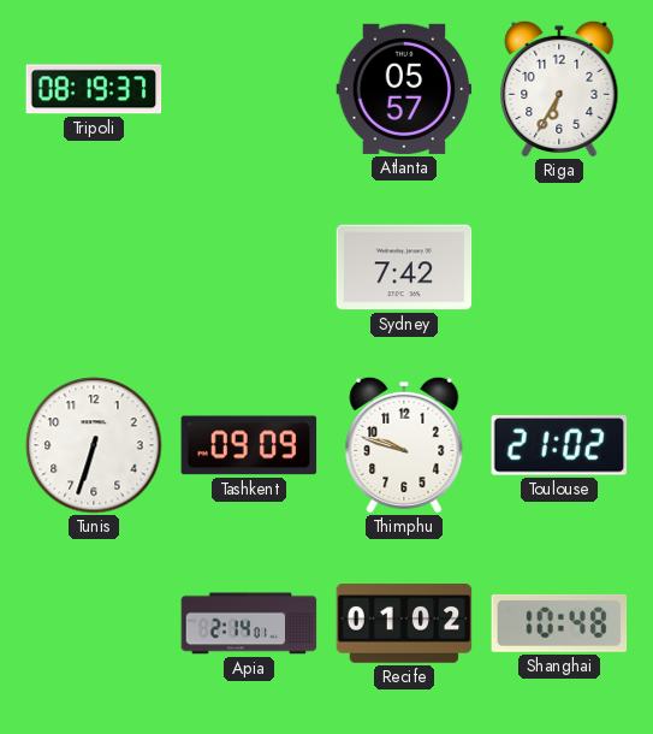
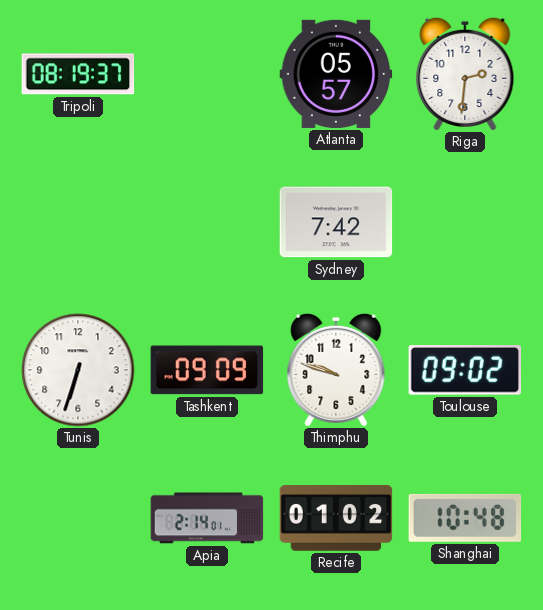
Riga: 6:35 -> 2:31 (465, 73)
Toulouse: 21:02 -> 09:02 (464, 371)
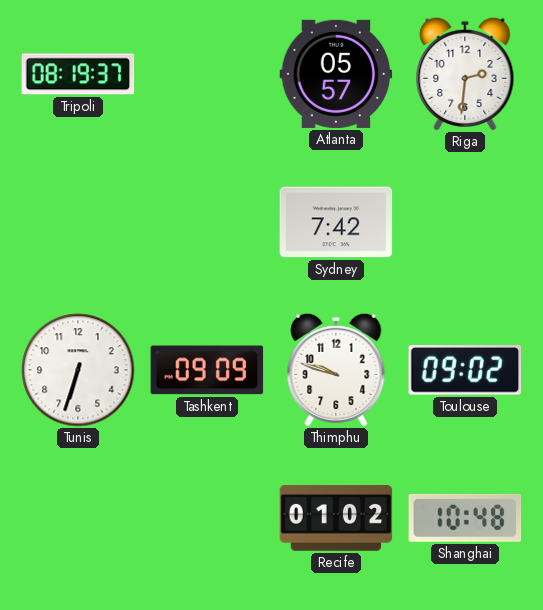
Apia: 2:14 -> none (207, 518)
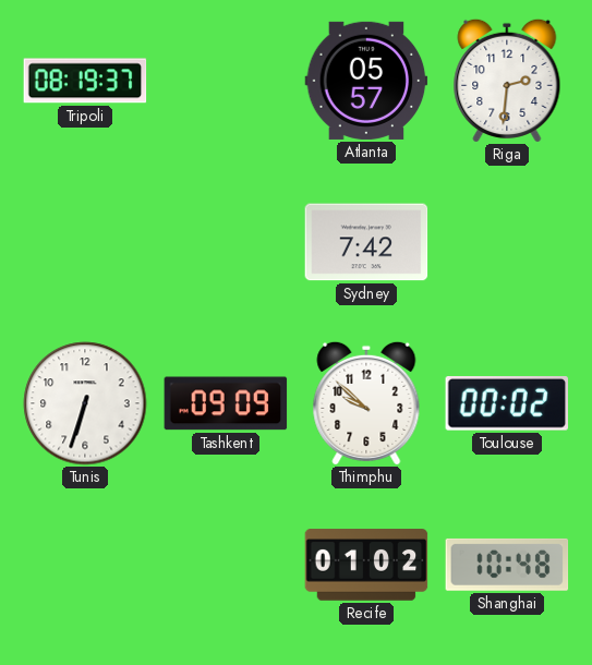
Thimphu: 9:48 -> 9:52 (366, 402)
Toulouse: 09:02 -> 00:02 (506, 404)
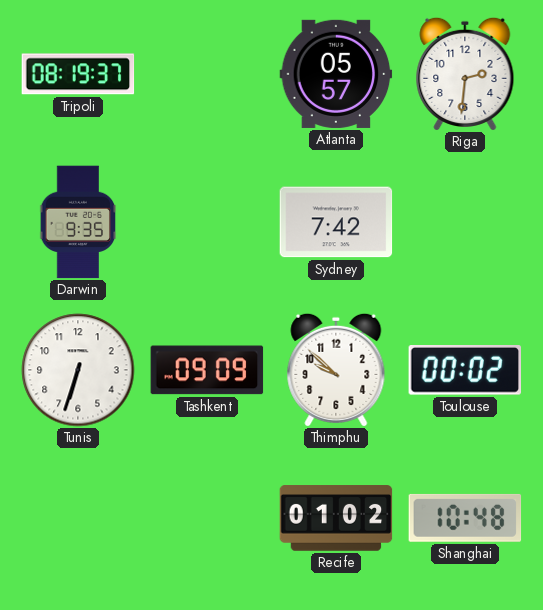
Darwin: none -> 9:35 (78, 222)
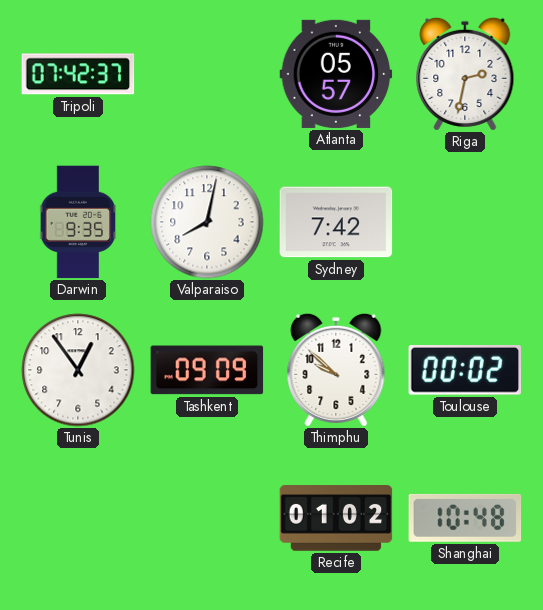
Tripoli: 08:19 -> 07:42 (78, 74)
Riga: 2:31 -> 2:32 (465, 73)
Valparaiso: none -> 8:02 (207, 222)
Tunis: 6:33 -> 12:54 (78, 370)
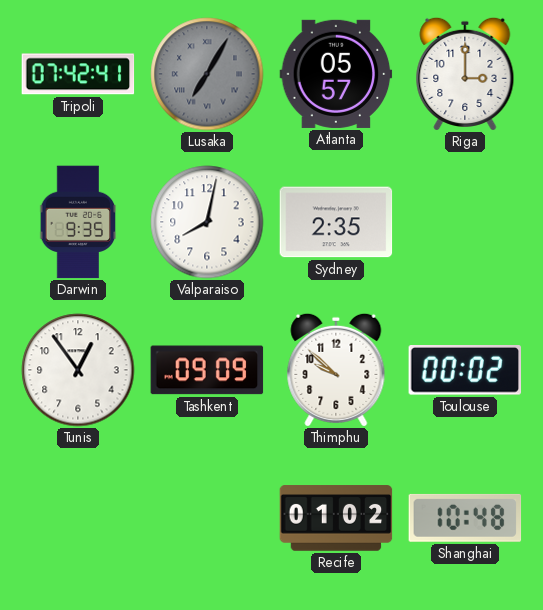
Tripoli: 07:42:37 -> 07:42:41 (78, 74)
Lusaka: none -> 7:05 (207, 74)
Riga: 2:32 -> 3:00 (465, 73)
Sydney: 7:42 -> 2:35 (336, 222)
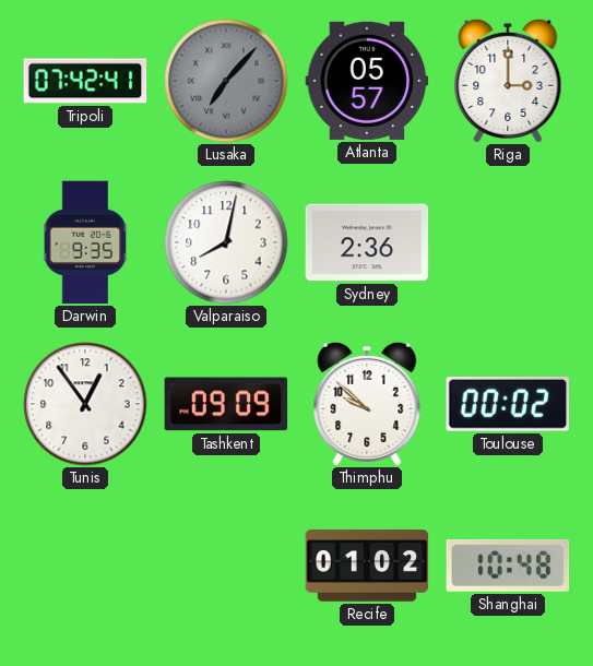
Lusaka: 7:05 -> 7:07 (226, 81)
Sydney: 2:35 -> 2:36 (367, 242)
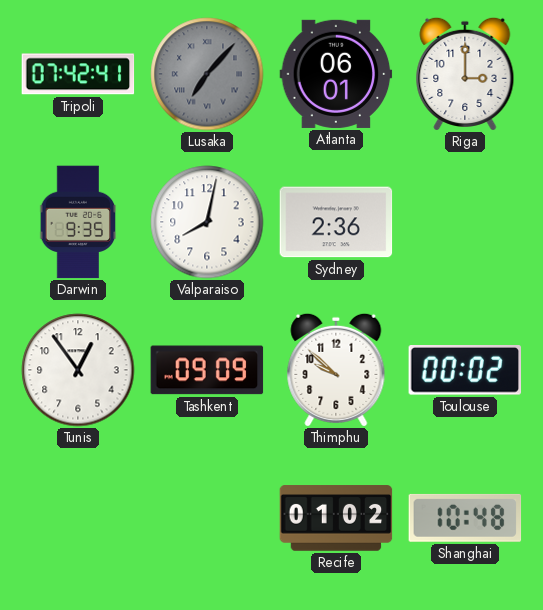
Atlanta: 05:57 -> 06:01 (336, 74)
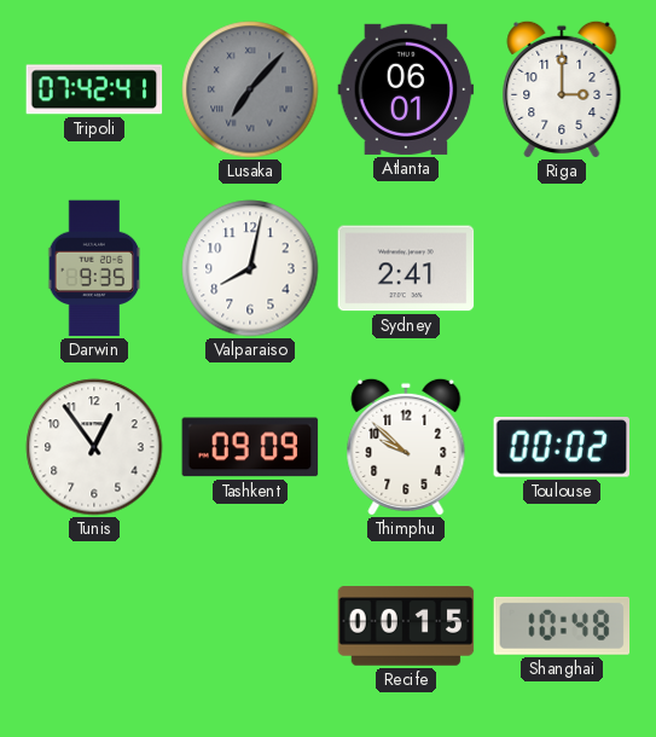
Sydney: 2:36 -> 2:41 (406, 268)
Recife: 01:02 -> 00:15 (406, 626)
